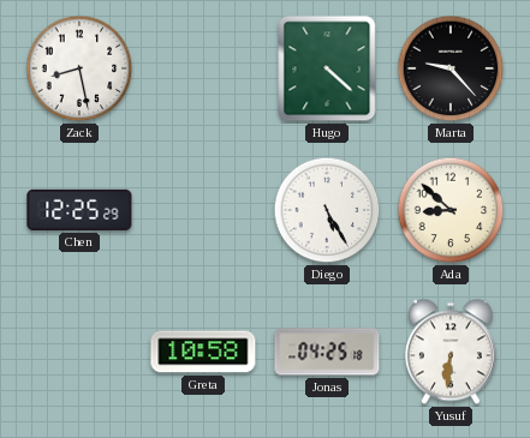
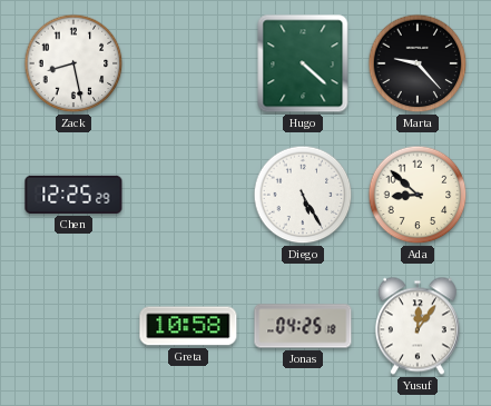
Yusuf: 6:31 -> 12:06 (418, 326)
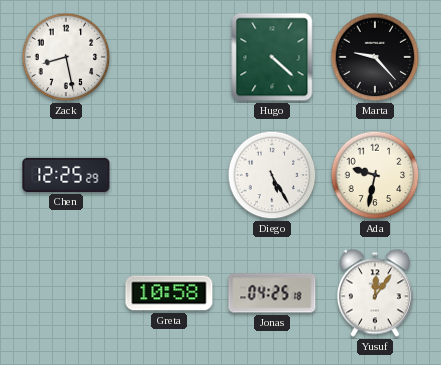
Ada: 8:52 -> 9:32 (375, 175)
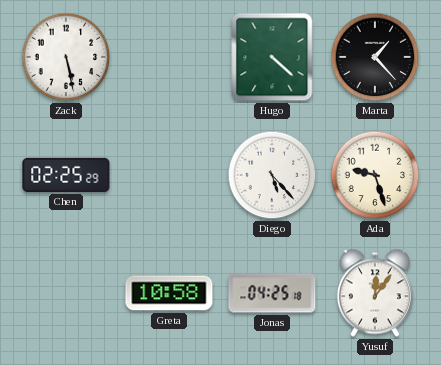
Zack: 8:28 -> 5:28 (66, 57)
Marta: 9:23 -> 1:23 (375, 57)
Chen: 12:25 -> 02:25 (66, 175)
Diego: 5:25 -> 5:23 (272, 175)
Ada: 9:32 -> 9:27 (375, 175)
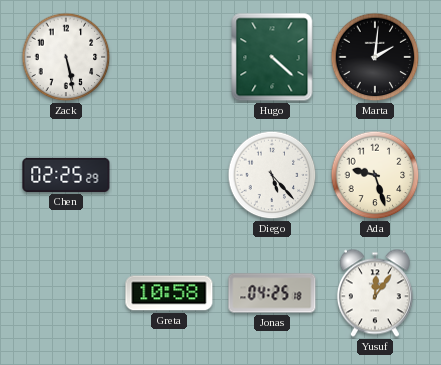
Marta: 1:23 -> 2:01 (375, 57)
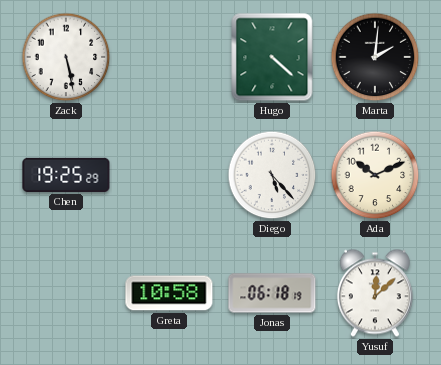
Chen: 02:25 -> 19:25 (66, 175)
Ada: 9:27 -> 10:11 (375, 175)
Jonas: 04:25 -> 06:18 (272, 293)
Yusuf: 12:06 -> 12:08 (375, 293)
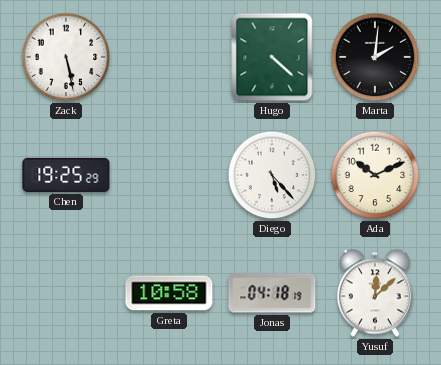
Jonas: 06:18 -> 04:18 (272, 293)
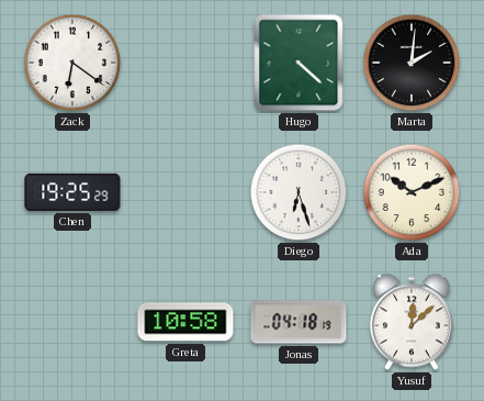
Zack: 5:28 -> 6:21 (72, 63)
Diego: 5:23 -> 6:27 (299, 192)
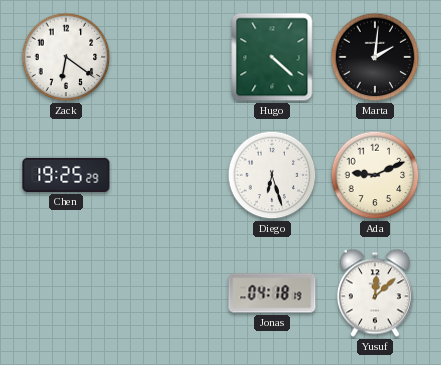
Ada: 10:11 -> 9:11 (375, 175)
Greta: 10:58 -> none (185, 322)
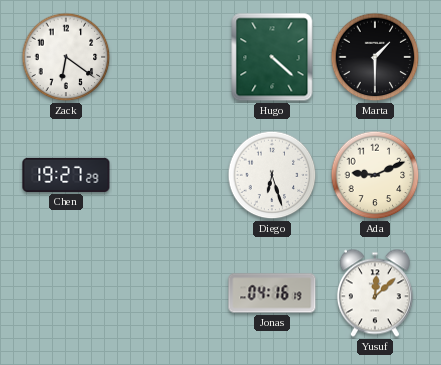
Marta: 2:01 -> 1:30 (375, 57)
Chen: 19:25 -> 19:27 (66, 175)
Jonas: 04:18 -> 04:16 (272, 293)
